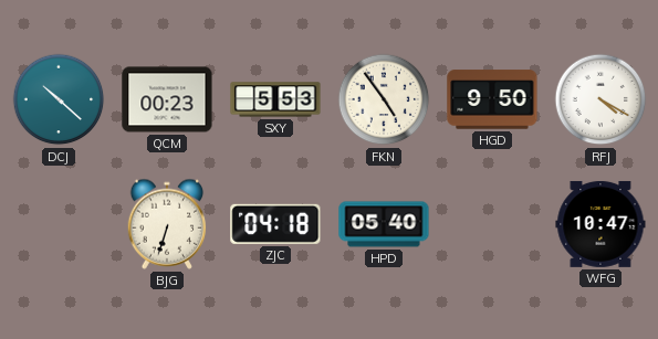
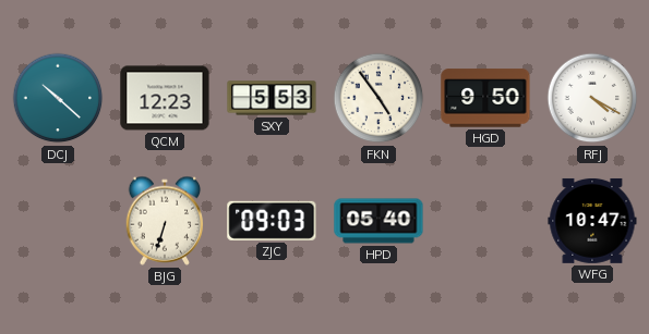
QCM: 00:23 -> 12:23 (165, 98)
ZJC: 04:18 -> 09:03 (272, 221)
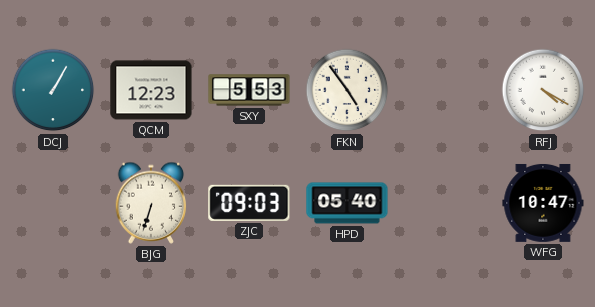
DCJ: 10:22 -> 1:05 (53, 90)
HGD: 9:50 -> none (485, 98)
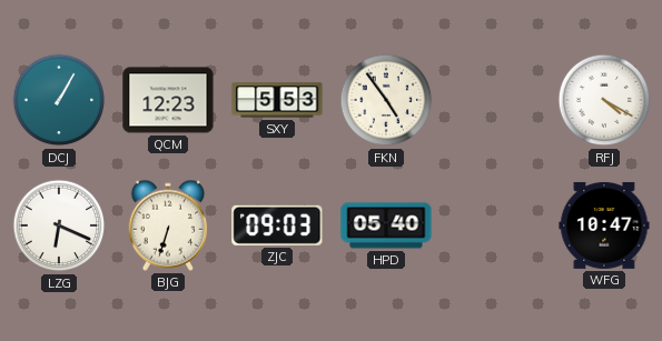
LZG: none -> 6:19 (59, 225)
